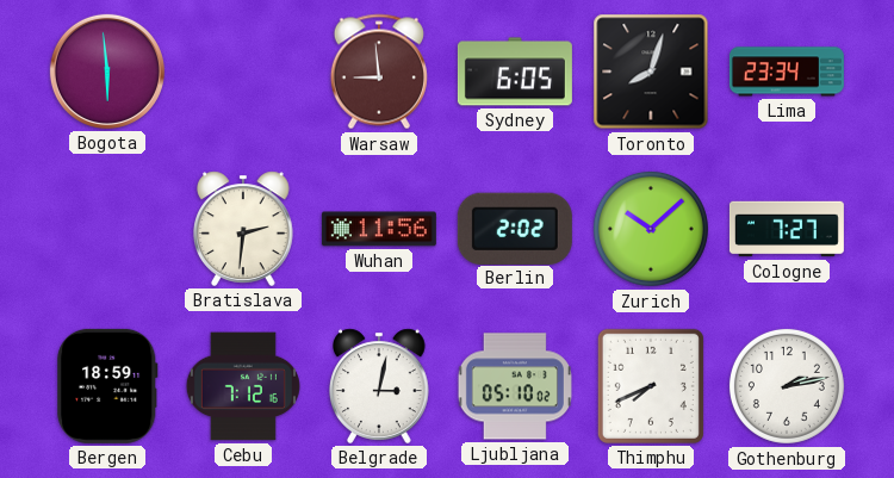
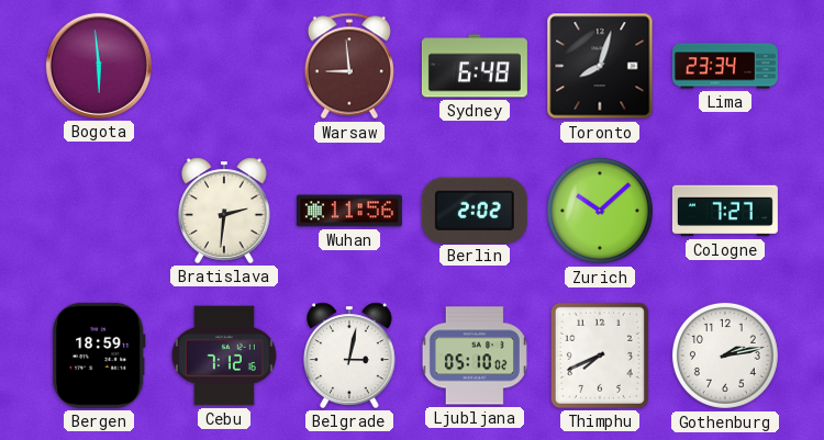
Sydney: 6:05 -> 6:48 (475, 66)
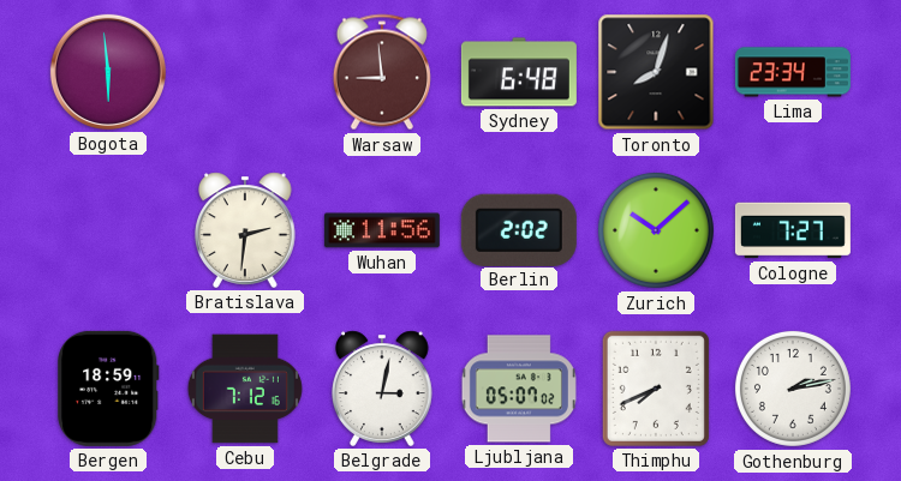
Ljubljana: 05:10 -> 05:07 (519, 389)
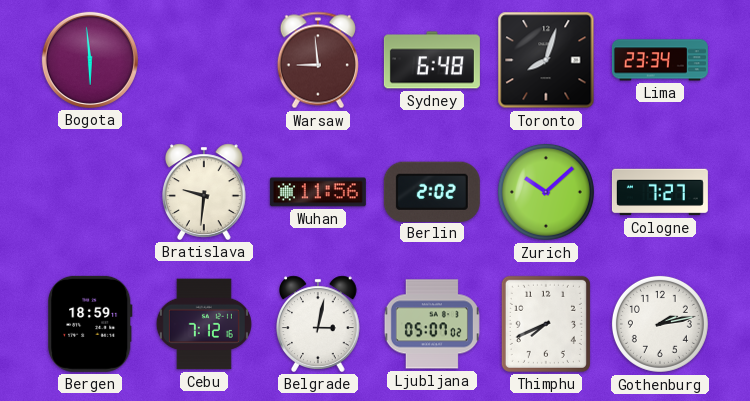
Bratislava: 2:31 -> 9:31 (205, 192)
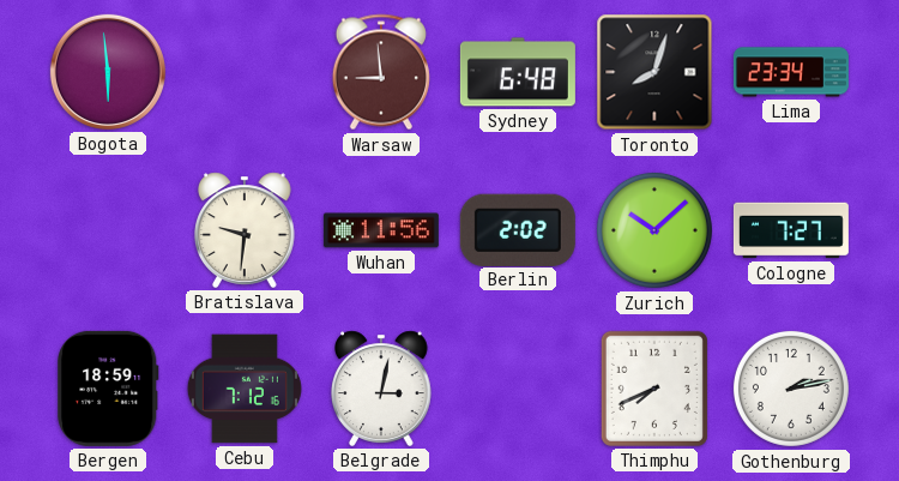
Ljubljana: 05:07 -> none (432, 324)
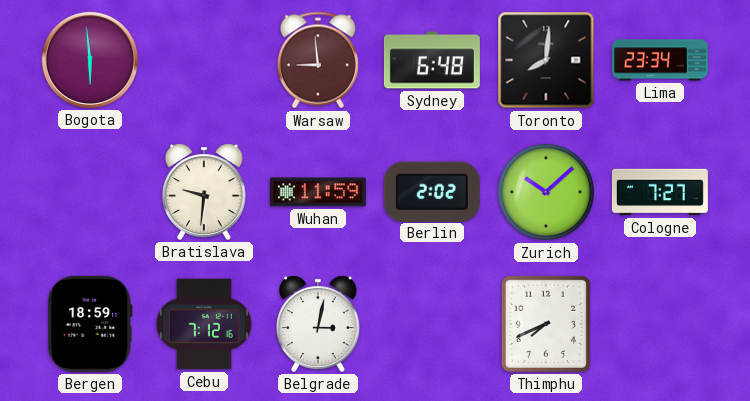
Toronto: 8:03 -> 8:01 (546, 60)
Wuhan: 11:56 -> 11:59 (318, 192)
Gothenburg: 2:13 -> none (791, 389)
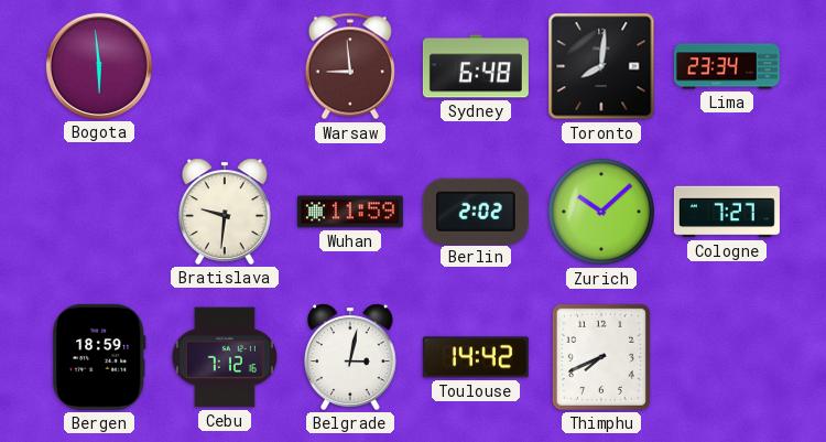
Toulouse: none -> 14:42 (476, 357)
